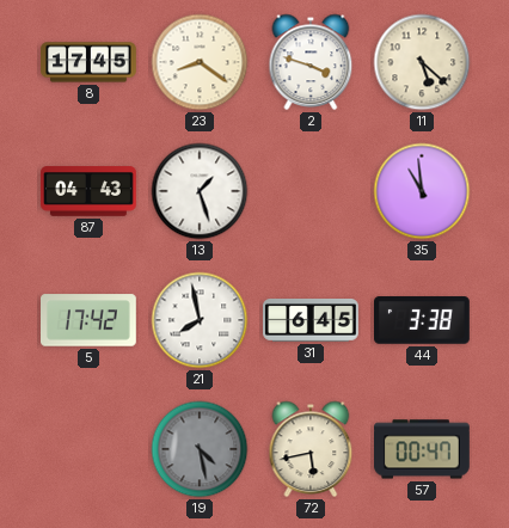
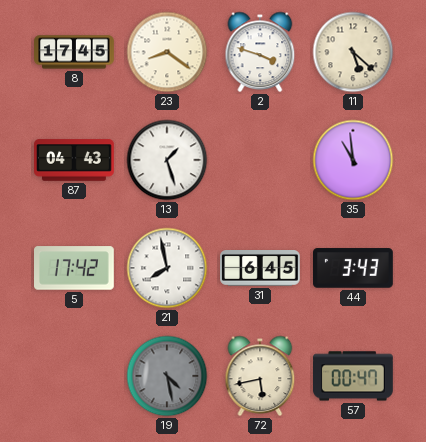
44: 3:38 -> 3:43 (354, 268)
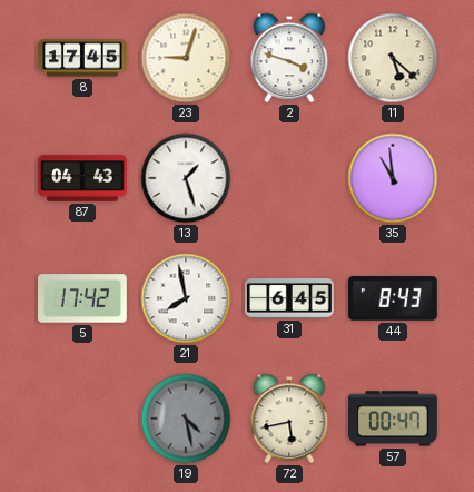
23: 8:21 -> 9:03 (186, 58)
44: 3:43 -> 8:43 (394, 298)
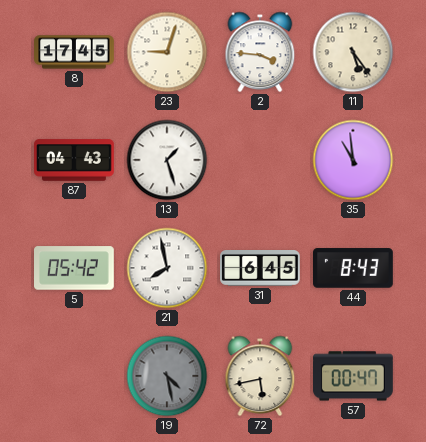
2: 3:48 -> 3:46 (260, 52)
11: 5:22 -> 5:24 (353, 52)
5: 17:42 -> 05:42 (75, 268)
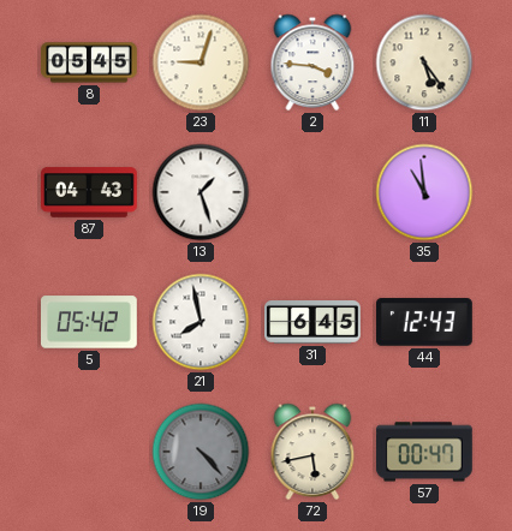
8: 17:45 -> 05:45 (89, 62)
44: 8:43 -> 12:43 (425, 322)
19: 4:28 -> 4:23 (201, 452)
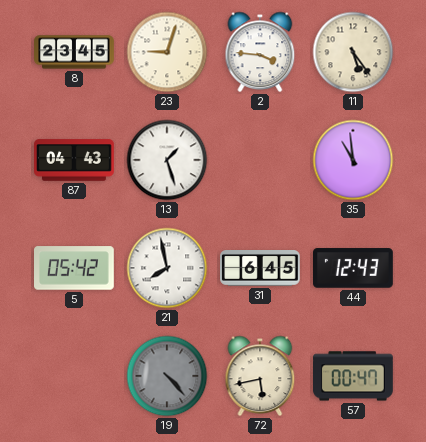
8: 05:45 -> 23:45 (74, 52)
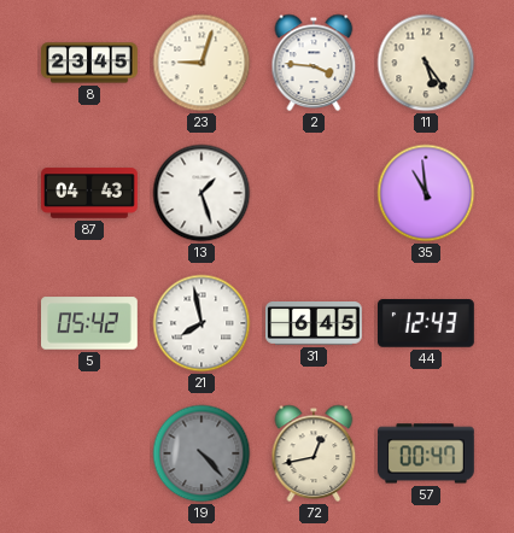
72: 5:43 -> 12:43 (314, 453)
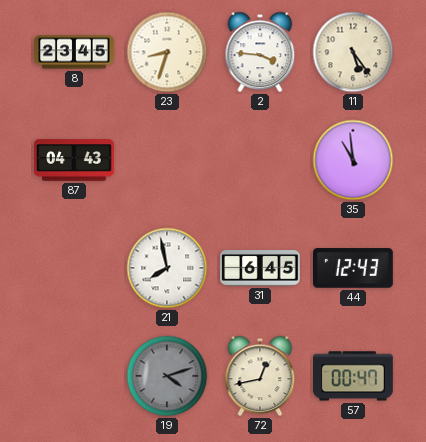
23: 9:03 -> 8:33 (167, 52)
13: 1:27 -> none (201, 193)
5: 05:42 -> none (90, 323)
19: 4:23 -> 4:12 (167, 376)
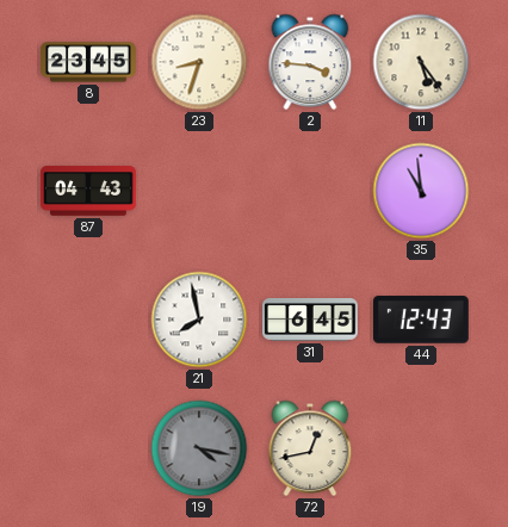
19: 4:12 -> 4:17 (199, 448)
57: 00:47 -> none (354, 376)
